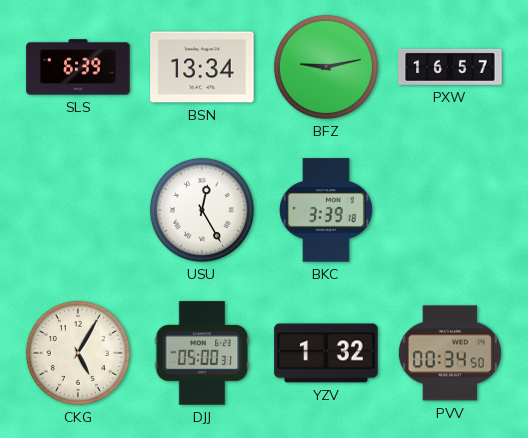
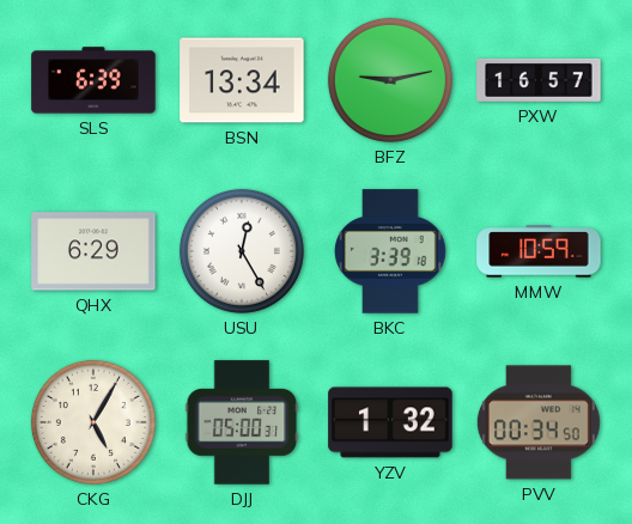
QHX: none -> 6:29 (93, 251)
MMW: none -> 10:59 (539, 251)
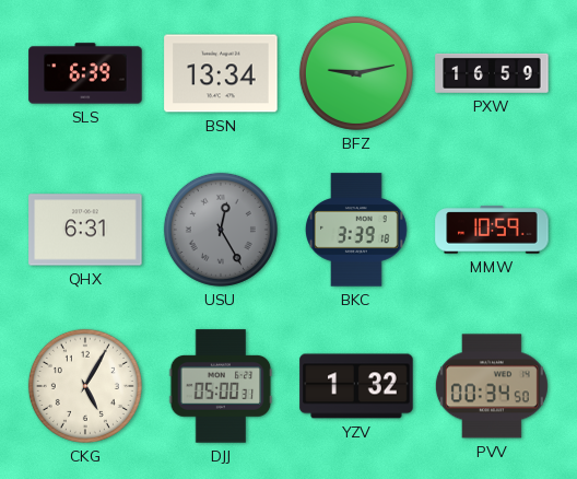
PXW: 16:57 -> 16:59 (492, 73)
QHX: 6:29 -> 6:31 (85, 230)
USU dial: white -> grey (221, 230)
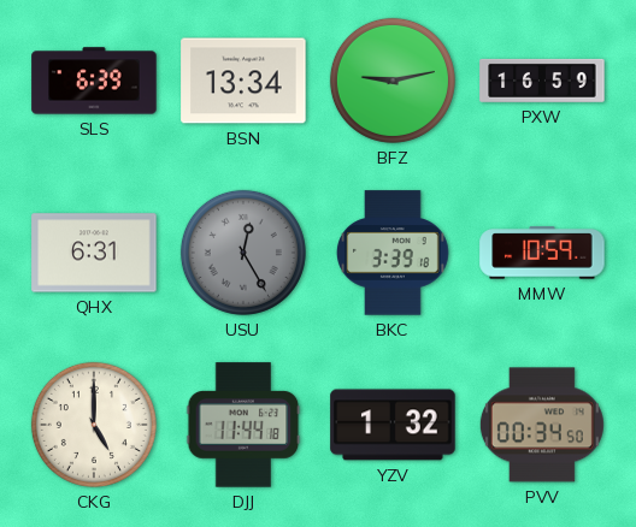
CKG: 5:05 -> 5:00 (94, 425)
DJJ: 05:00 -> 11:44 (243, 425)
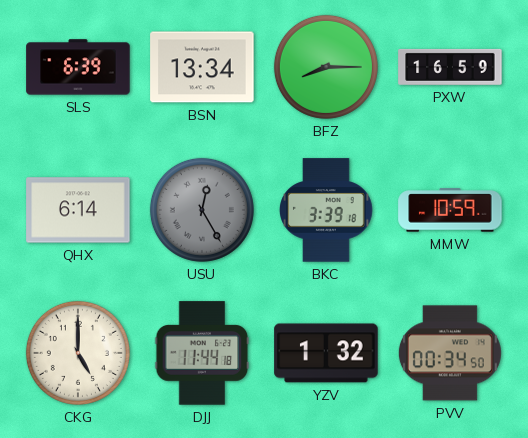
BFZ: 9:13 -> 8:15 (326, 67)
QHX: 6:31 -> 6:14 (78, 210)
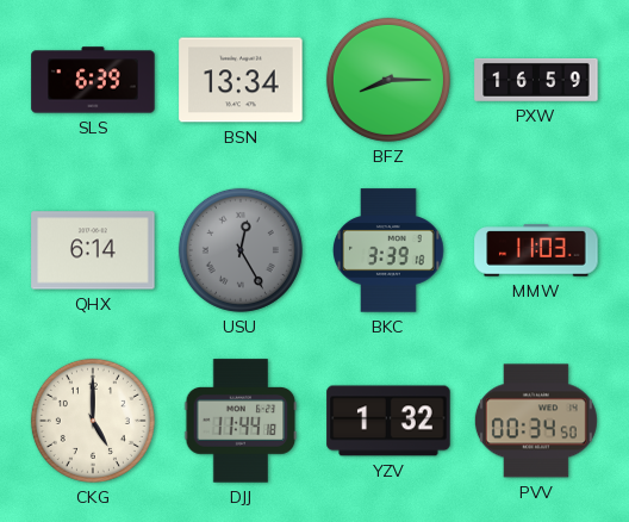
MMW: 10:59 -> 11:03 (536, 250)
